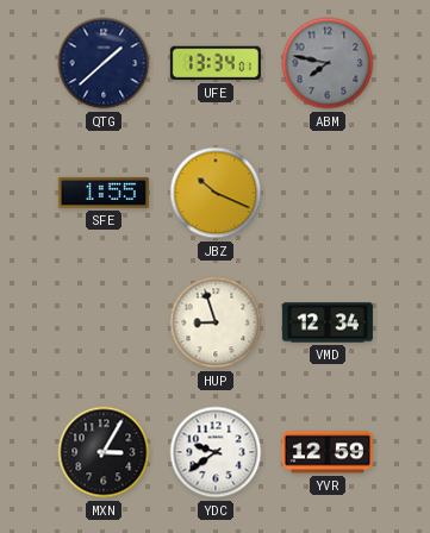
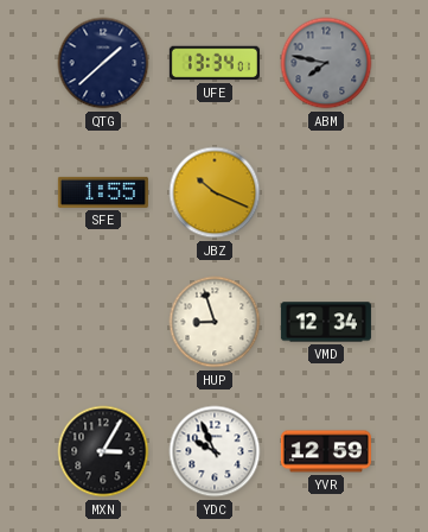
YDC: 9:39 -> 9:56 (215, 451)
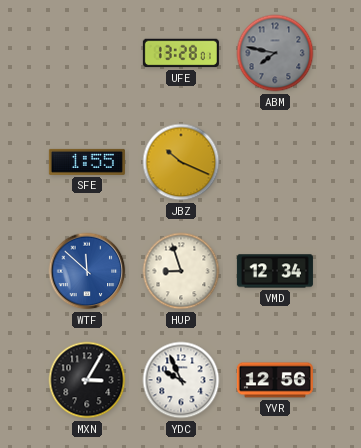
QTG: 1:38 -> none (103, 63)
UFE: 13:34 -> 13:28 (181, 53)
WTF: none -> 11:52 (87, 271)
YVR: 12:59 -> 12:56 (275, 380)
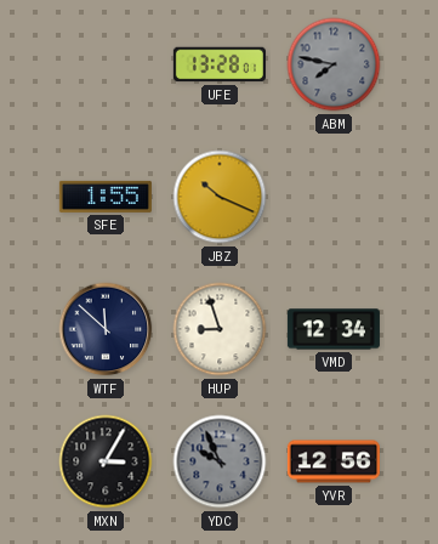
WTF dial: blue -> navy (106, 329)
YDC dial: white -> grey (220, 461)
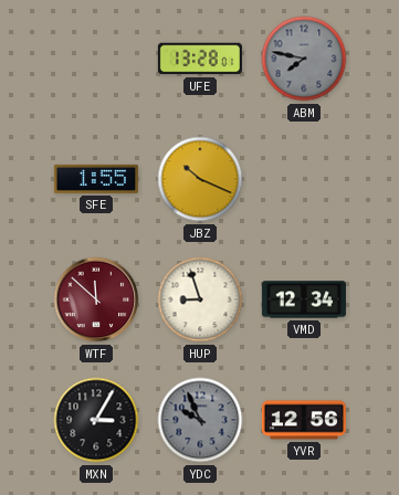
WTF dial: navy -> burgundy (96, 299)
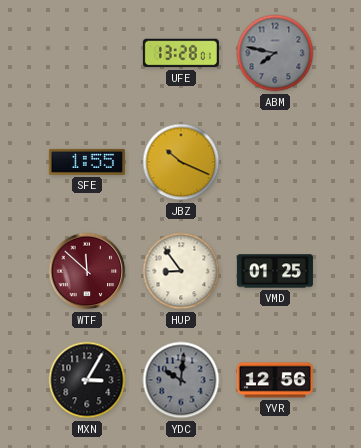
HUP: 8:57 -> 8:54 (181, 271)
VMD: 12:34 -> 01:25 (275, 271)
YDC: 9:56 -> 10:01 (181, 380)
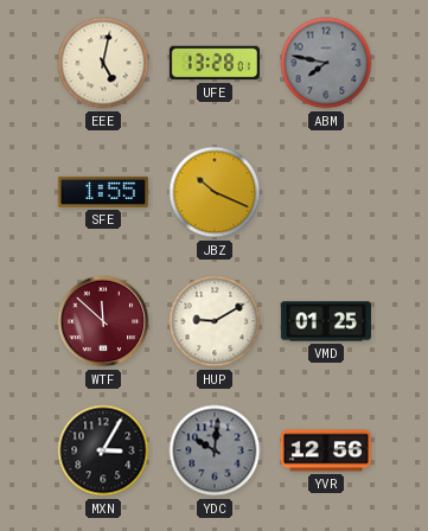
EEE: none -> 5:02 (103, 63)
HUP: 8:54 -> 9:10 (215, 321)
